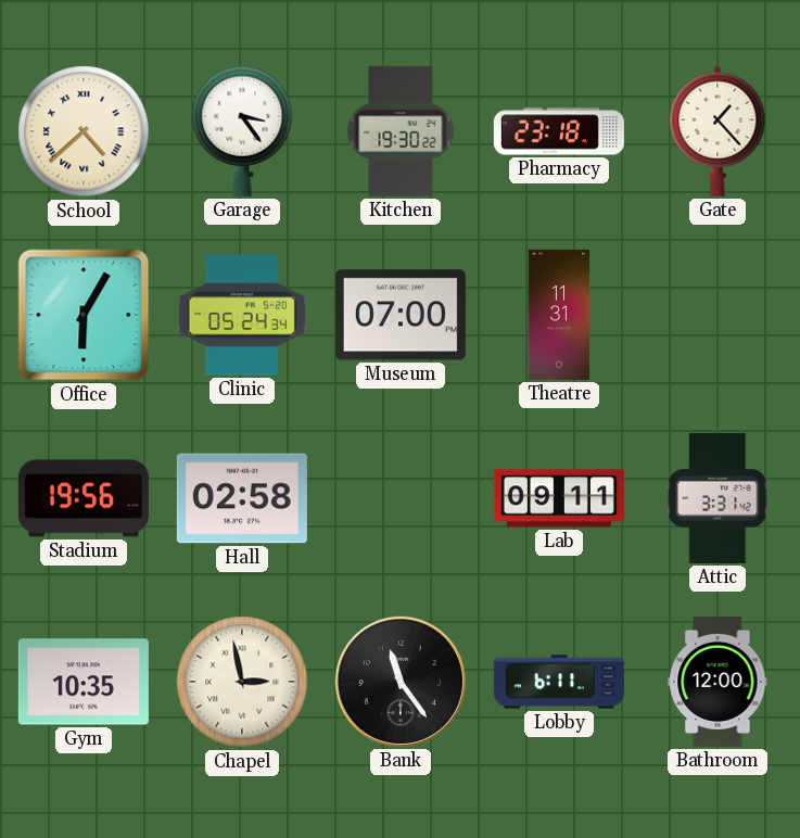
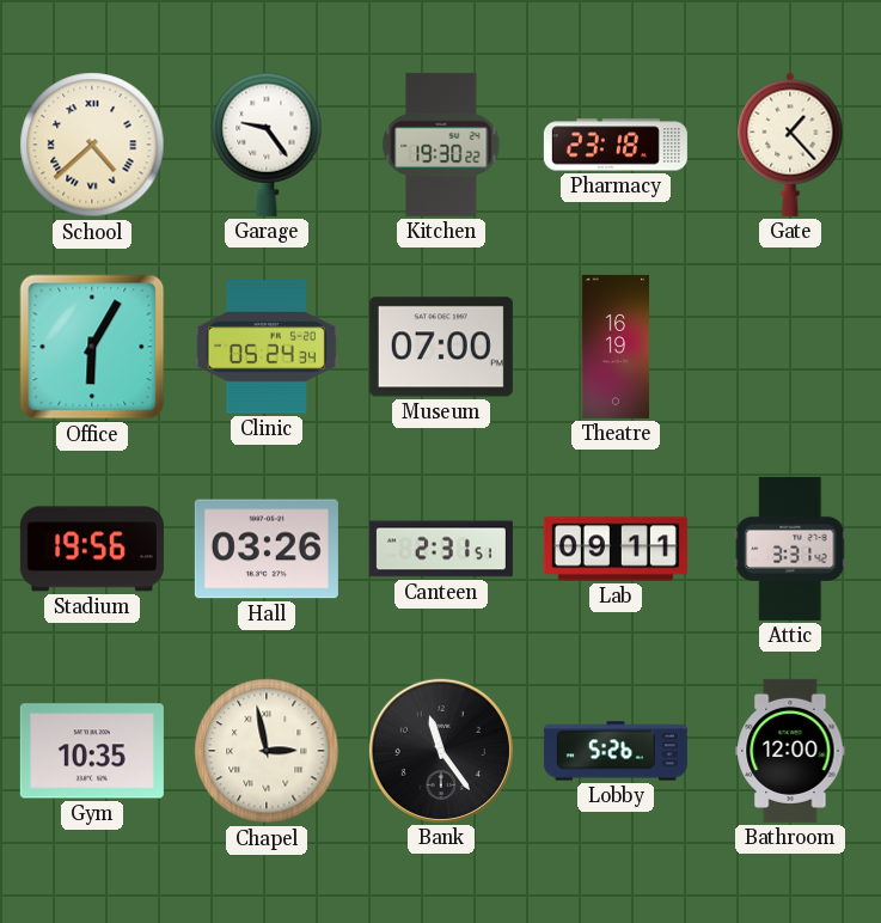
Garage: 3:24 -> 9:24 (267, 145)
Theatre: 11:31 -> 16:19 (616, 347)
Hall: 02:58 -> 03:26 (267, 549)
Canteen: none -> 2:31 (441, 549)
Lobby: 6:11 -> 5:26 (616, 751)
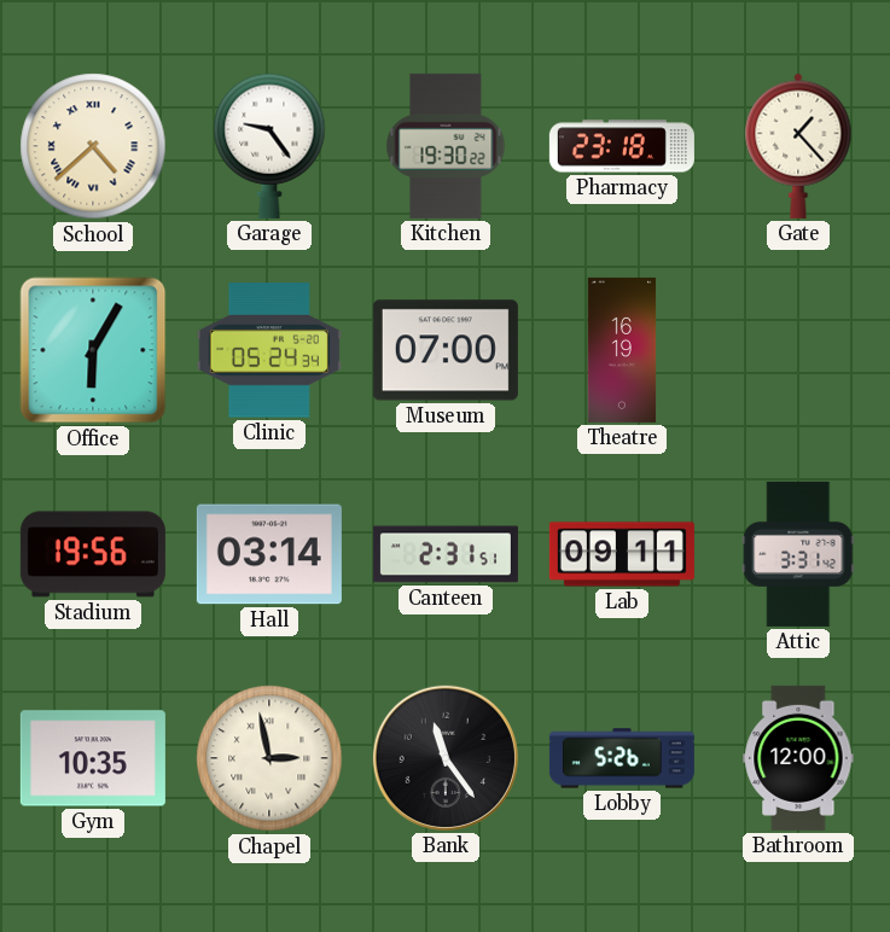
Hall: 03:26 -> 03:14 (269, 554)
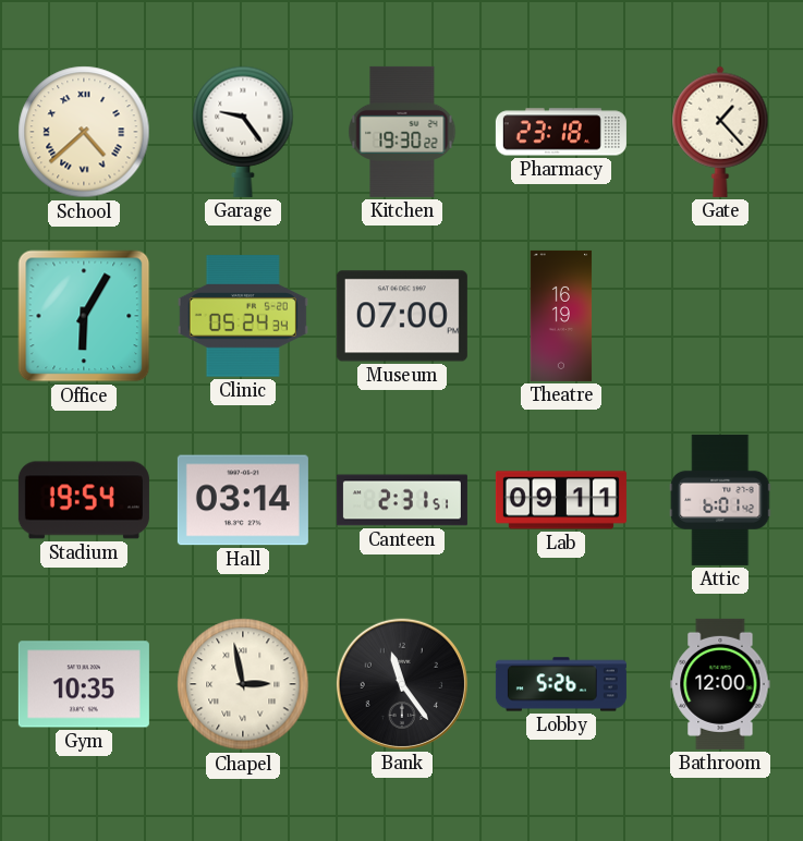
Stadium: 19:56 -> 19:54 (84, 500)
Attic: 3:31 -> 6:01 (720, 500)
